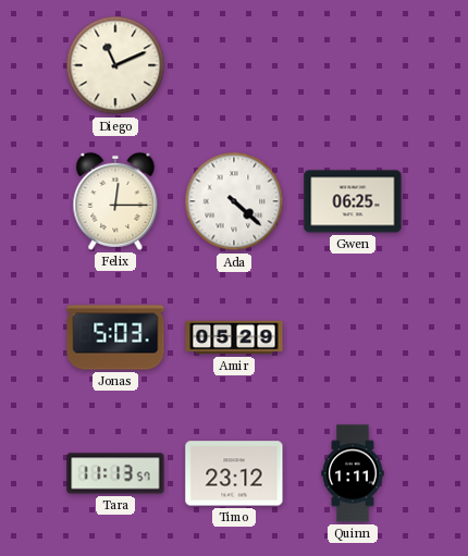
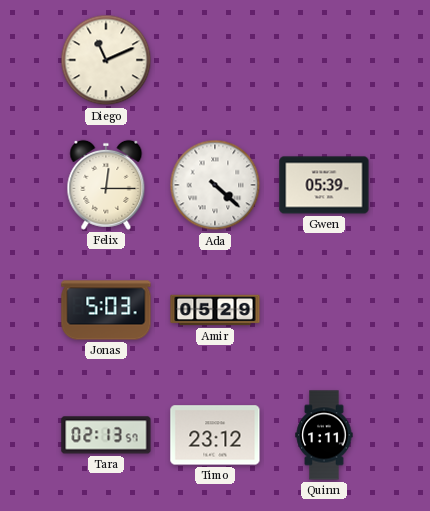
Gwen: 06:25 -> 05:39 (324, 185)
Tara: 11:13 -> 02:13 (106, 435)
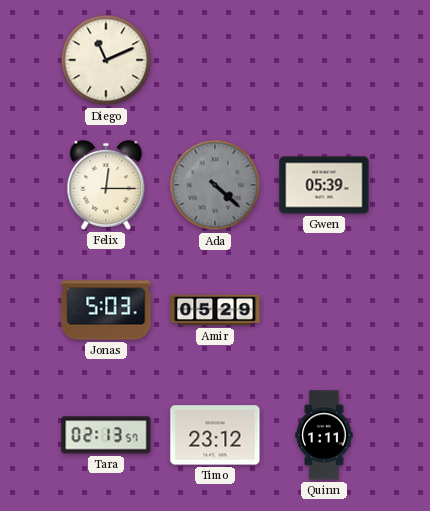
Ada dial: white -> grey (215, 185)
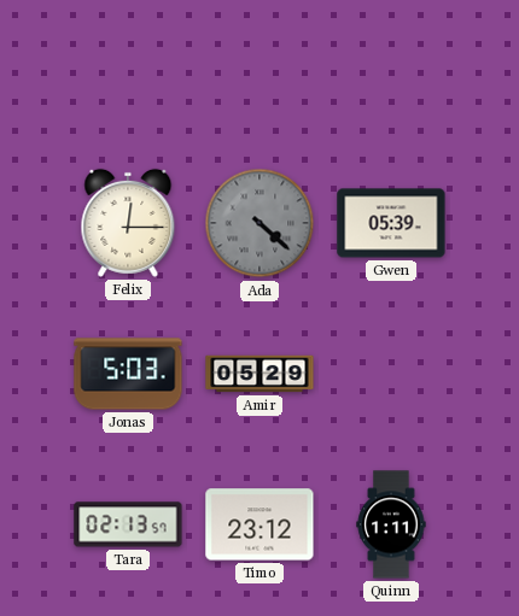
Diego: 11:11 -> none (106, 60)
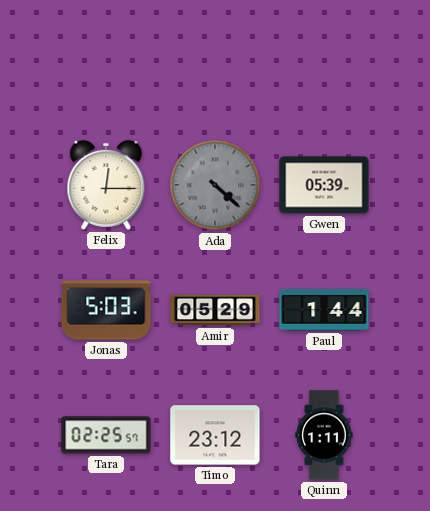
Paul: none -> 1:44 (324, 310)
Tara: 02:13 -> 02:25 (106, 435)
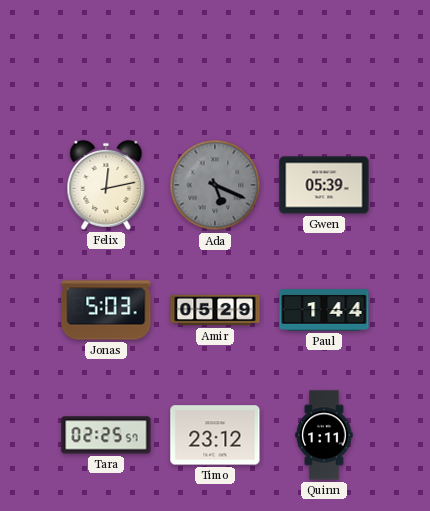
Felix: 12:15 -> 12:13 (106, 185)
Ada: 4:22 -> 5:19 (215, 185)
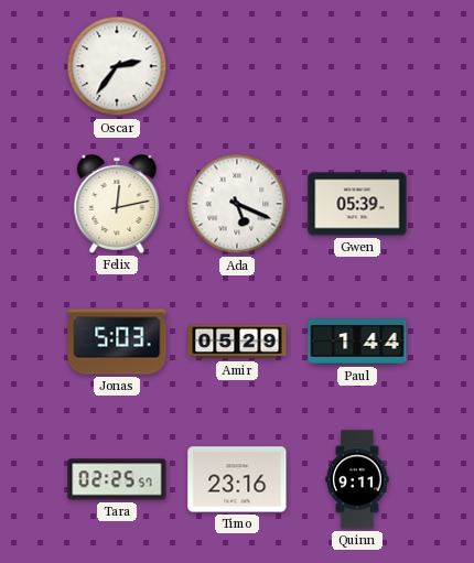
Oscar: none -> 2:36 (117, 66)
Ada dial: grey -> white (237, 204)
Timo: 23:12 -> 23:16 (237, 479)
Quinn: 1:11 -> 9:11 (357, 479)
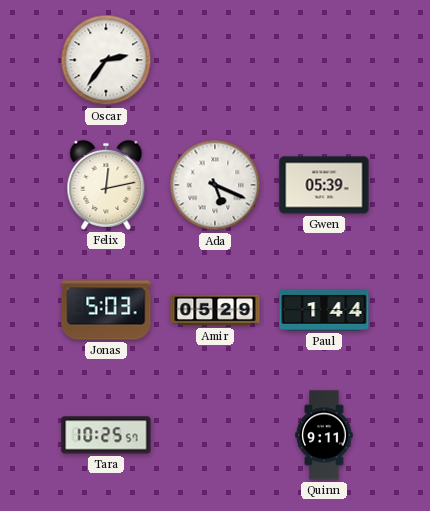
Tara: 02:25 -> 10:25 (106, 435)
Timo: 23:16 -> none (237, 479)
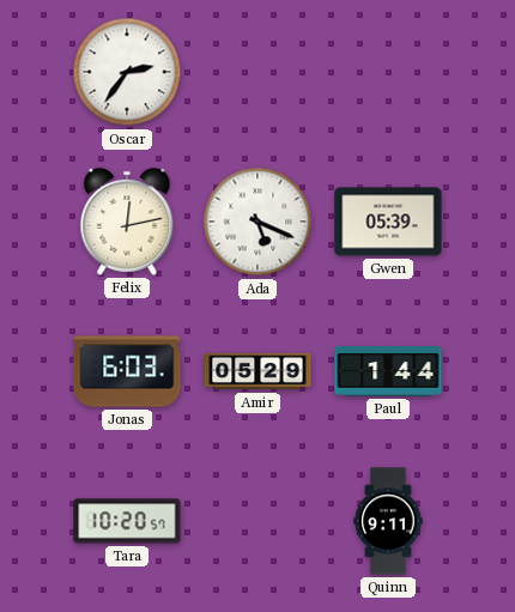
Jonas: 5:03 -> 6:03 (127, 371)
Tara: 10:25 -> 10:20 (127, 521)
